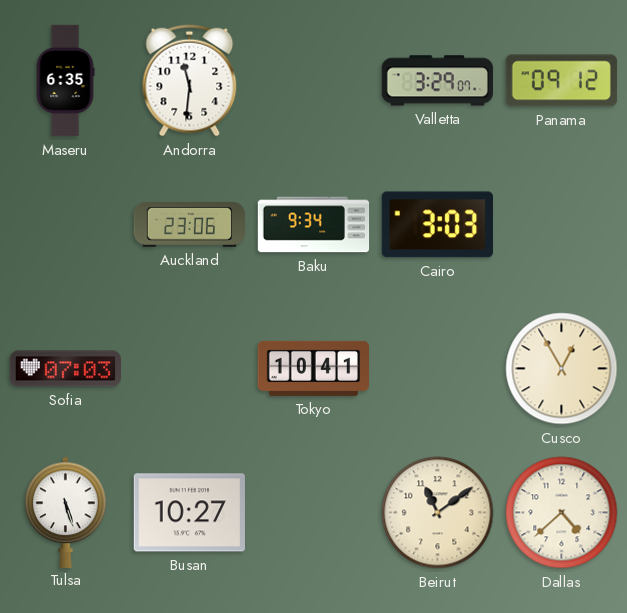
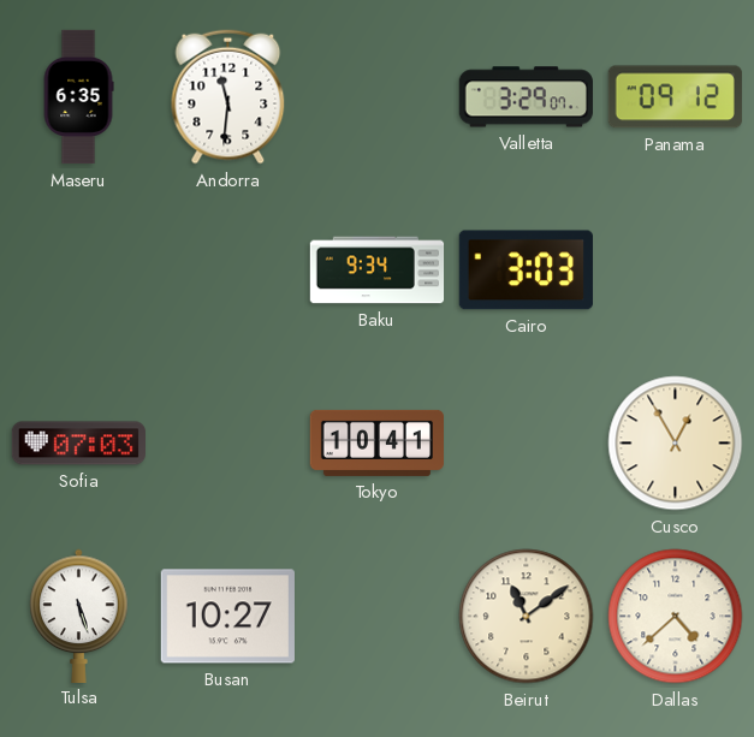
Auckland: 23:06 -> none (190, 225)
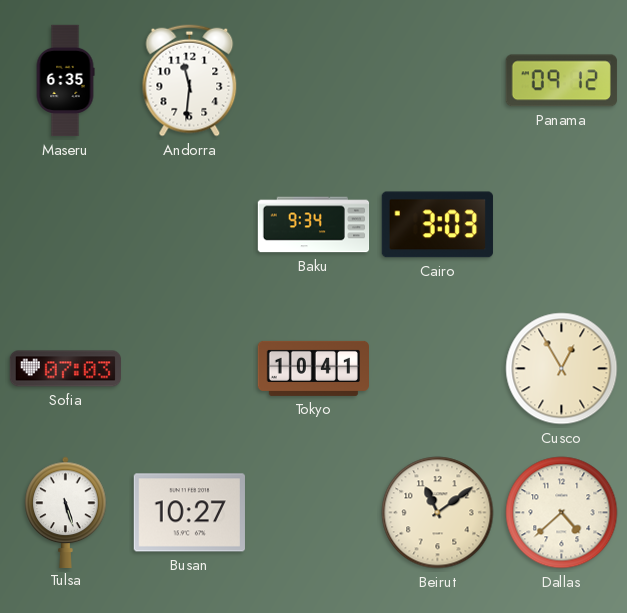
Valletta: 3:29 -> none (526, 97)
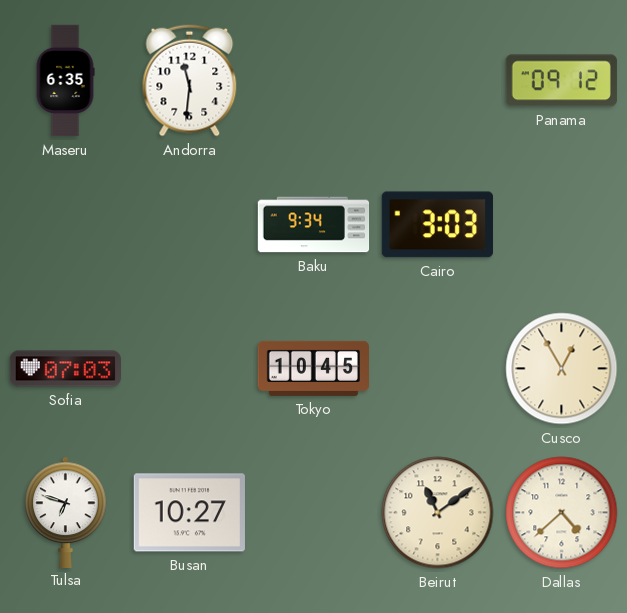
Tokyo: 10:41 -> 10:45 (313, 368)
Tulsa: 5:27 -> 6:48 (66, 512)
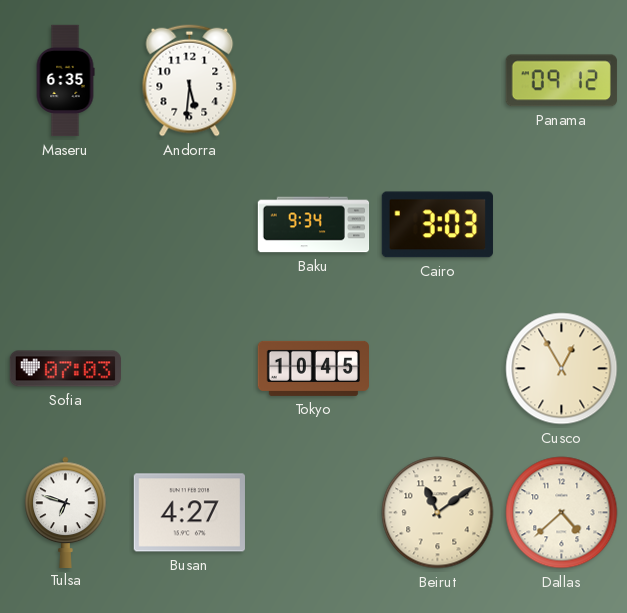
Andorra: 11:31 -> 5:31 (190, 81)
Busan: 10:27 -> 4:27 (189, 513)
